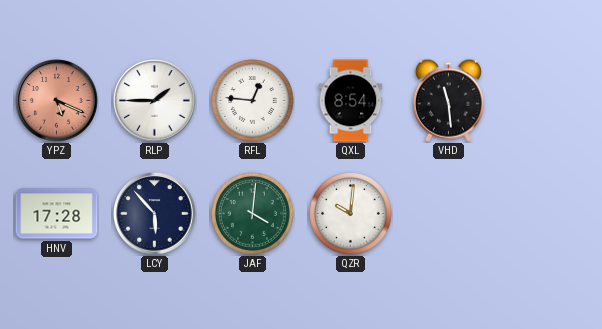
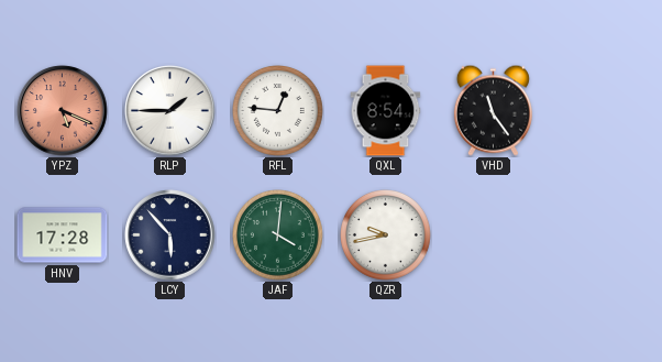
VHD: 11:29 -> 11:24 (493, 110)
QZR: 10:01 -> 9:43 (386, 235)
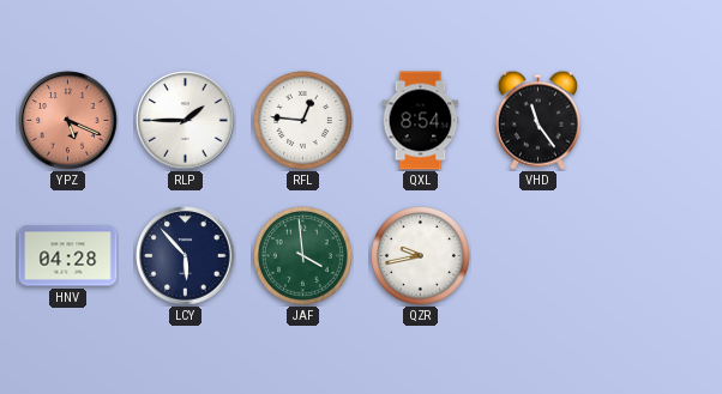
HNV: 17:28 -> 04:28 (68, 256)
JAF: 4:01 -> 3:59 (303, 256)
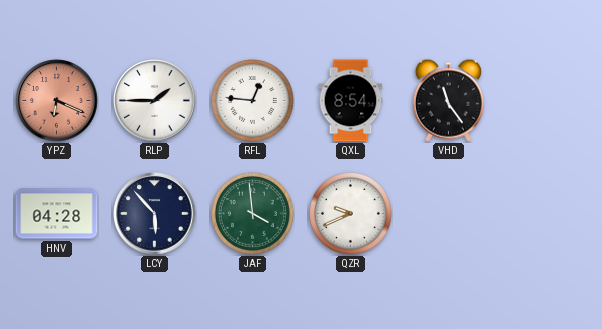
YPZ: 5:19 -> 6:19 (57, 101)
QZR: 9:43 -> 9:41 (351, 214)
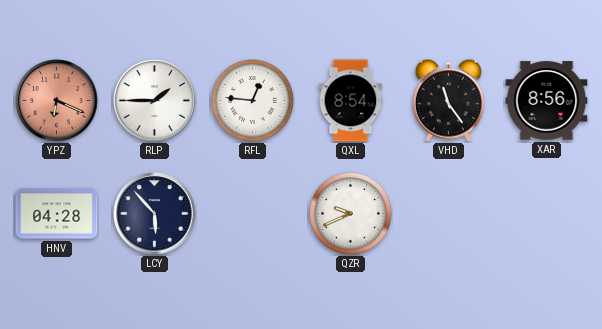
XAR: none -> 8:56 (547, 101)
JAF: 3:59 -> none (253, 214)
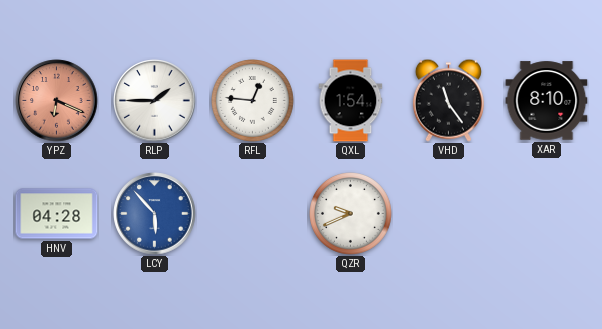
QXL: 8:54 -> 1:54 (351, 101)
XAR: 8:56 -> 8:10 (547, 101)
LCY dial: navy -> blue (155, 214)
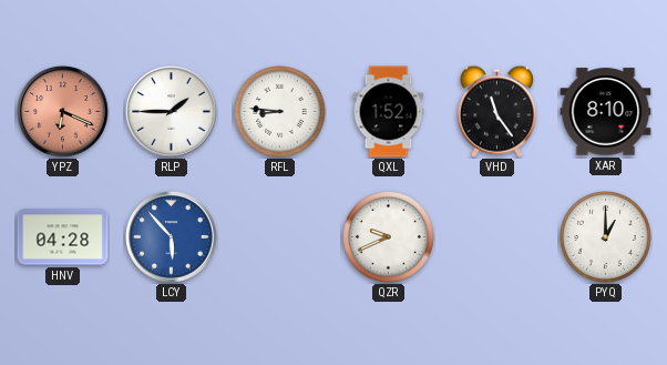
RFL: 12:46 -> 8:46 (280, 112)
QXL: 1:54 -> 1:52 (389, 112)
PYQ: none -> 1:00 (606, 237)
